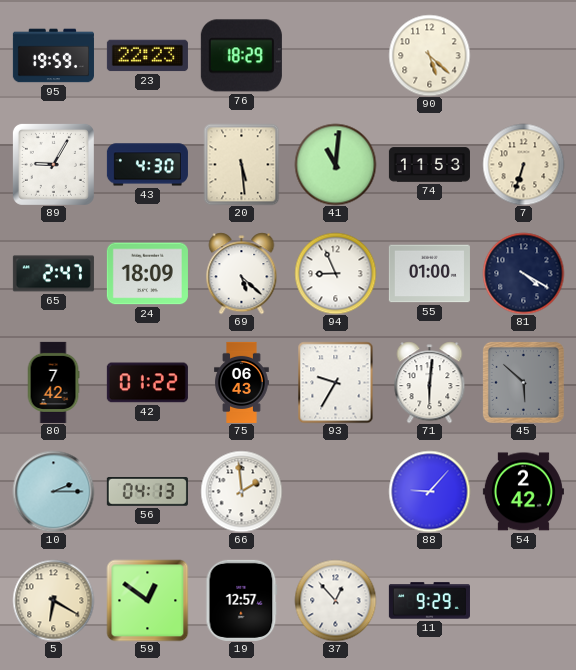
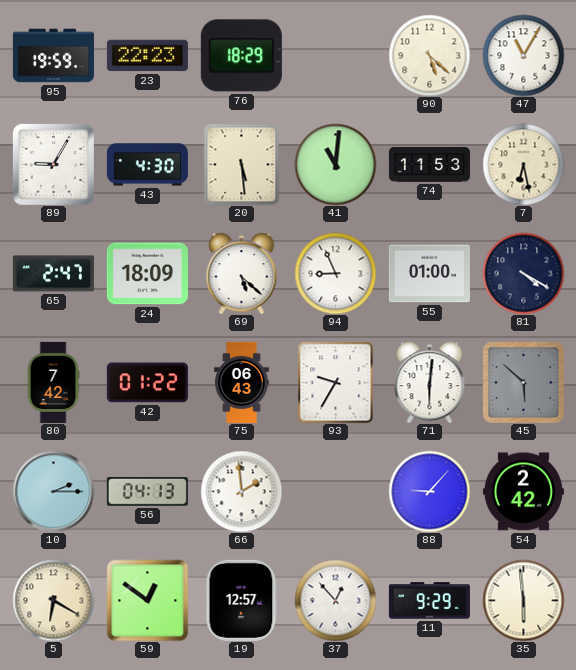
47: none -> 11:05 (523, 55)
7: 6:33 -> 6:28 (523, 164)
35: none -> 5:59 (523, 600)
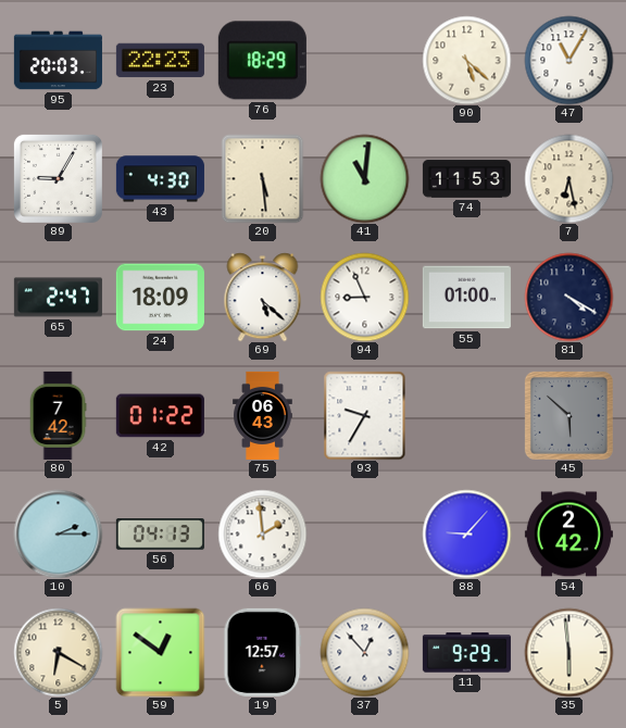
95: 19:59 -> 20:03 (58, 61)
71: 6:01 -> none (430, 382)
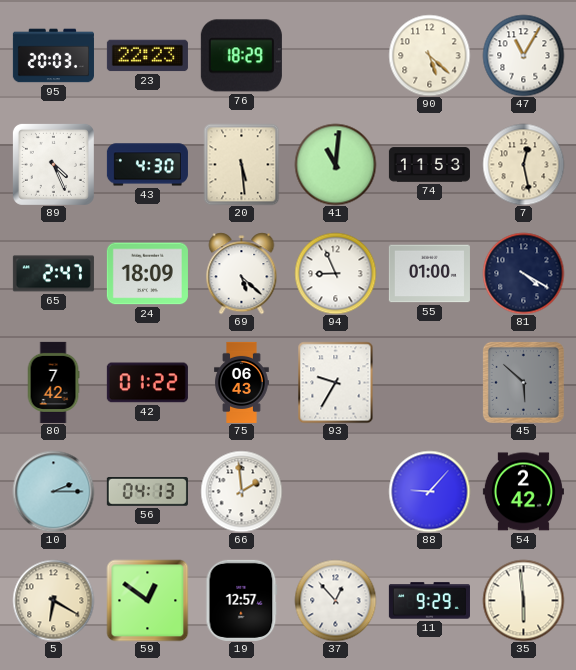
89: 9:05 -> 4:26 (53, 164)
7: 6:28 -> 12:28 (523, 164)
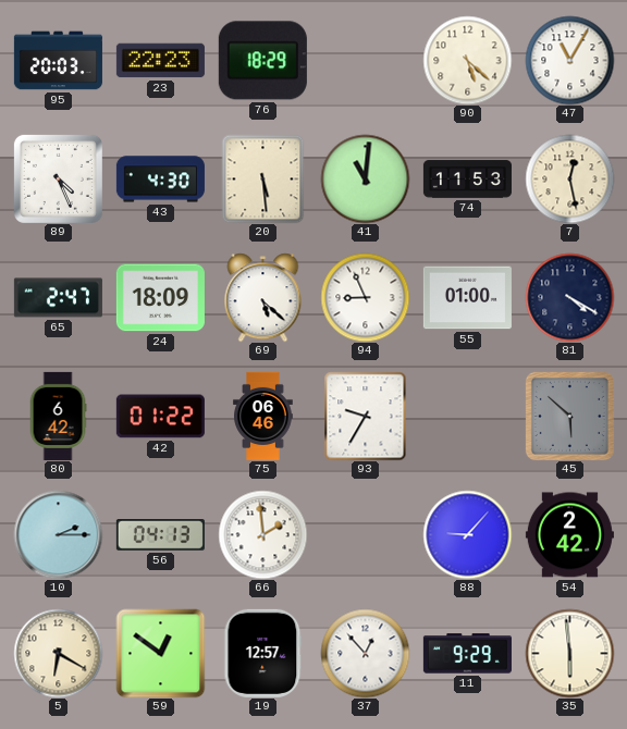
80: 7:42 -> 6:42 (58, 416)
75: 06:43 -> 06:46 (263, 416)
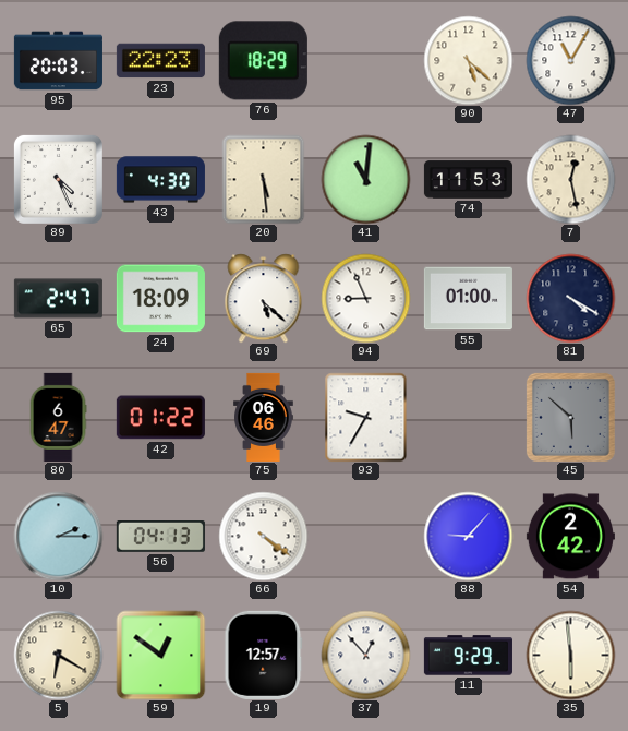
80: 6:42 -> 6:47 (58, 417)
66: 1:59 -> 4:21 (263, 536)
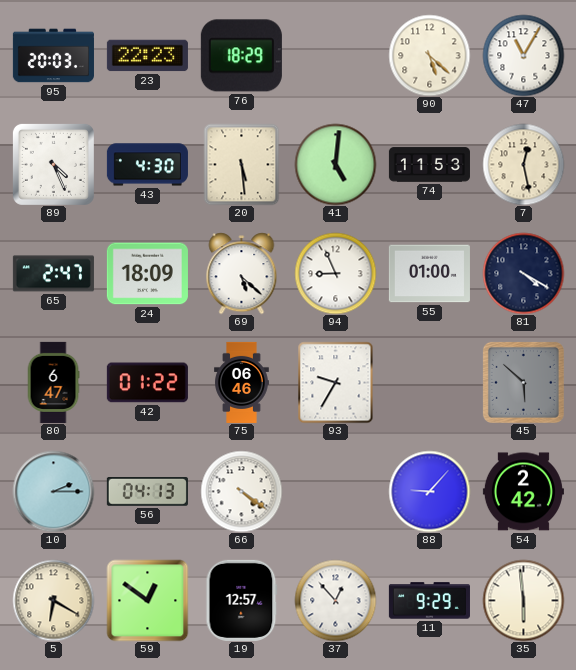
41: 11:01 -> 5:01 (335, 164)
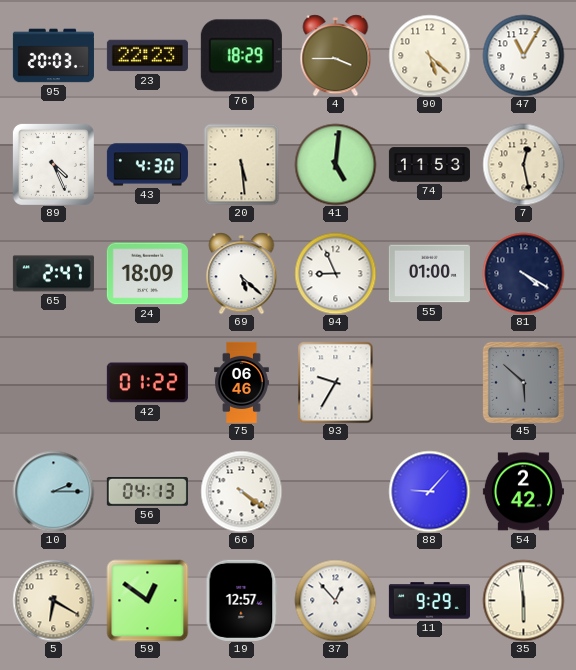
4: none -> 3:45 (336, 55)
80: 6:47 -> none (53, 382)
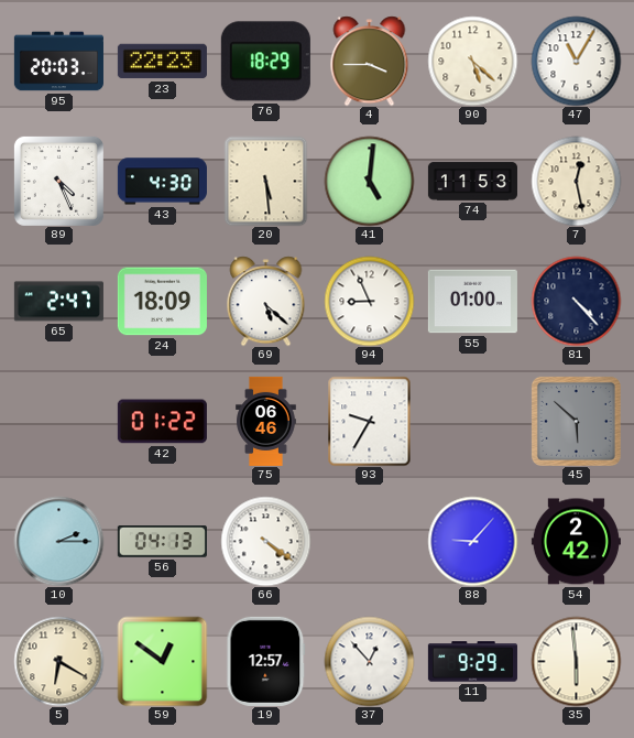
81: 4:20 -> 4:23 (576, 301)
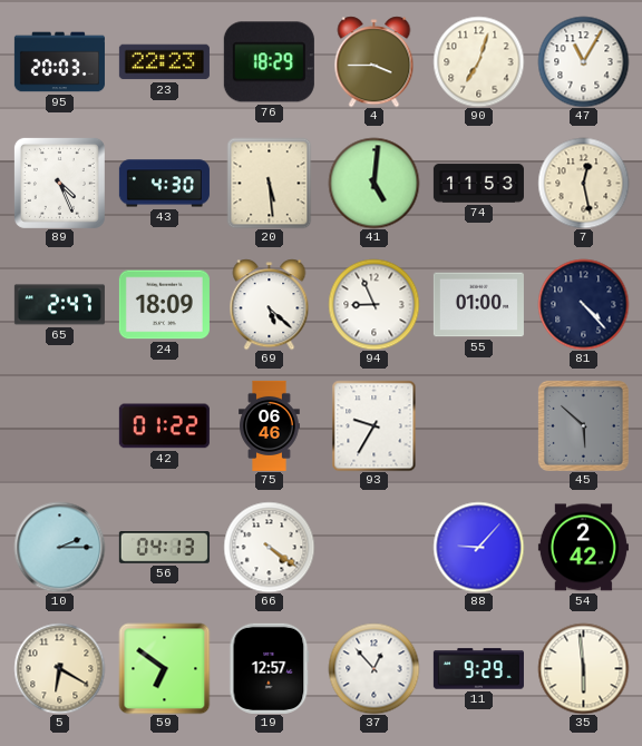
90: 5:22 -> 7:03 (478, 61)
59: 12:51 -> 6:51 (164, 668)
